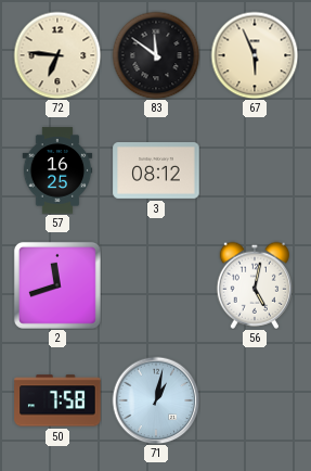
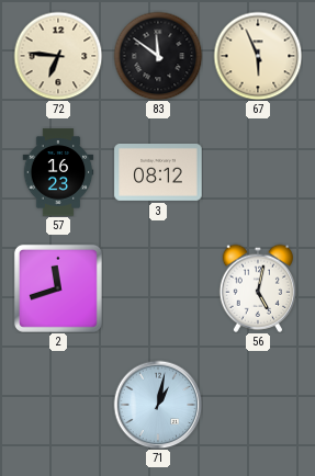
57: 16:25 -> 16:23 (58, 172)
50: 7:58 -> none (57, 400)
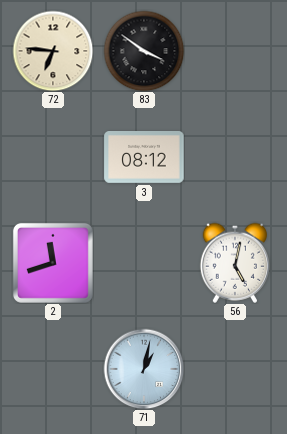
83: 11:51 -> 3:51 (144, 51)
67: 5:56 -> none (258, 56)
57: 16:23 -> none (58, 172)
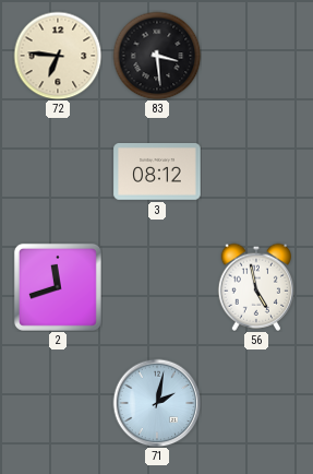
83: 3:51 -> 3:29 (157, 56)
56: 5:02 -> 4:58 (255, 287)
71: 1:02 -> 2:02 (157, 403)
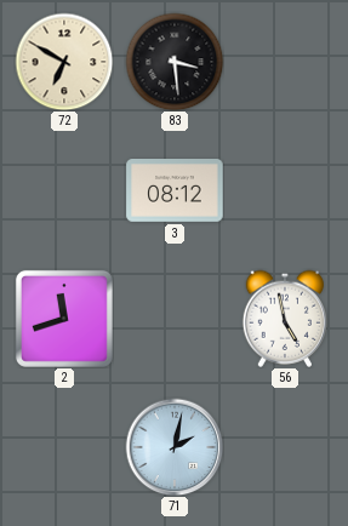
72: 6:46 -> 6:50 (64, 62)
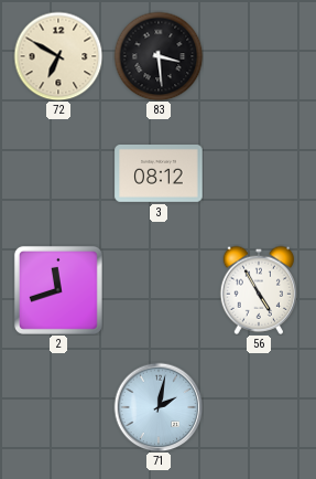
56: 4:58 -> 4:55 (258, 290)
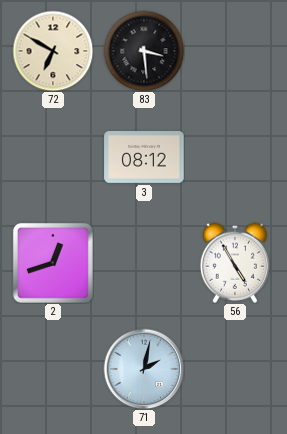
2: 11:42 -> 12:42 (53, 263)
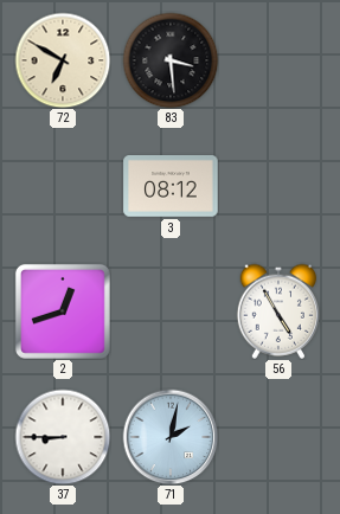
37: none -> 8:45 (63, 437)
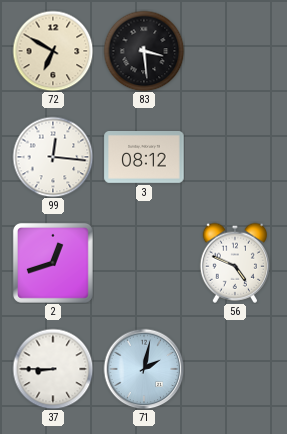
99: none -> 12:16 (53, 157)
56: 4:55 -> 4:49 (234, 263)
